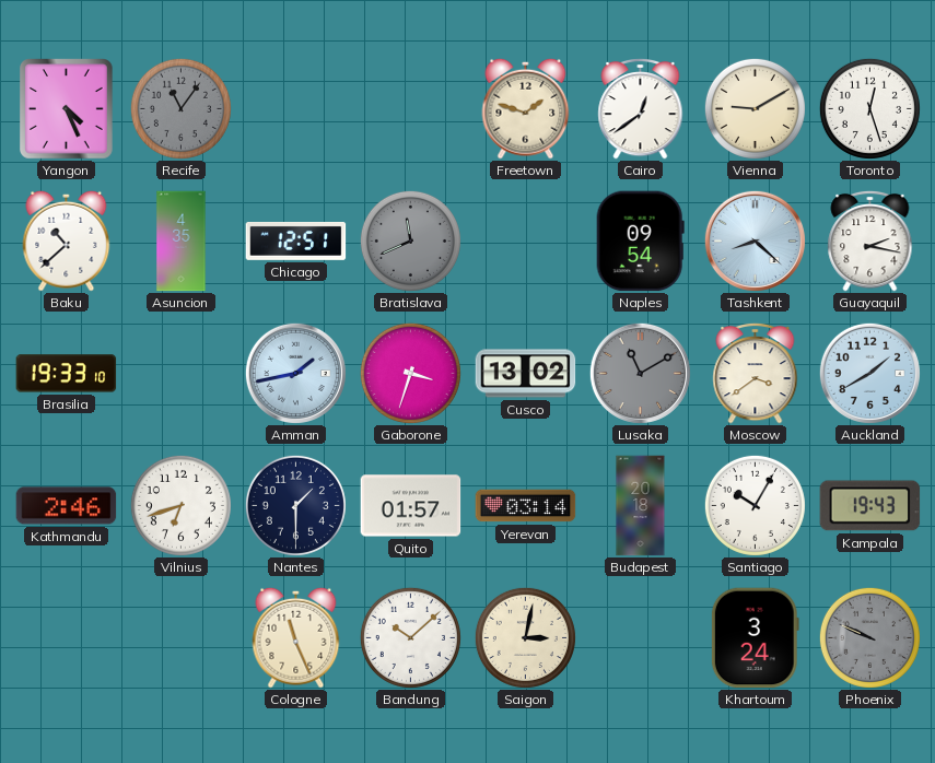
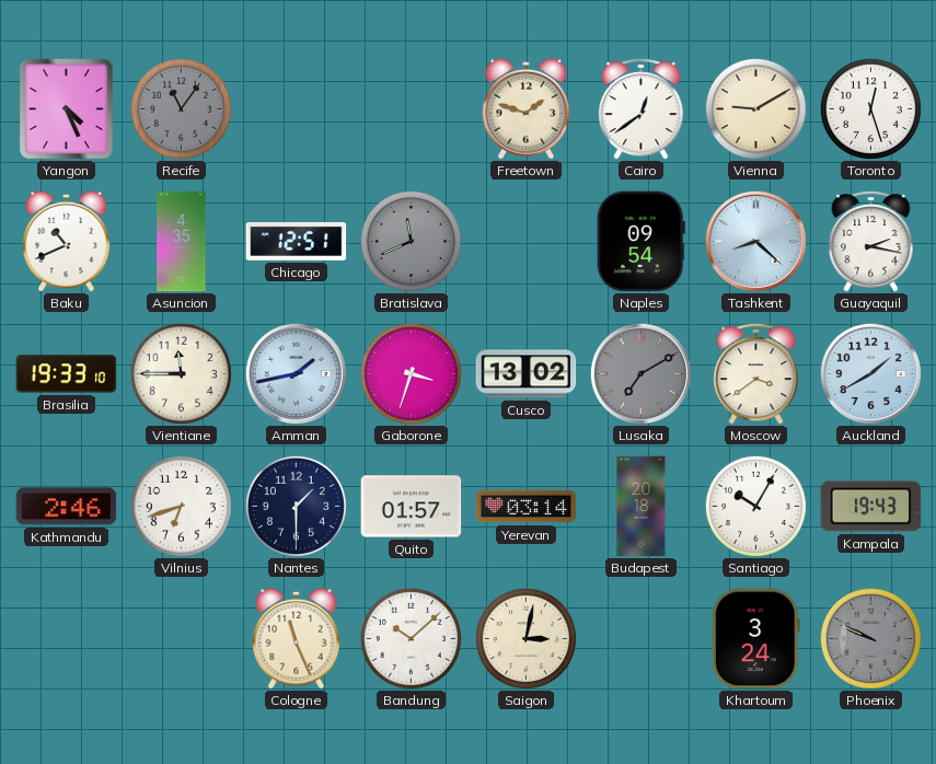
Baku: 10:38 -> 10:41 (67, 241)
Vientiane: none -> 11:45 (181, 373)
Lusaka: 11:10 -> 7:10 (640, 373)
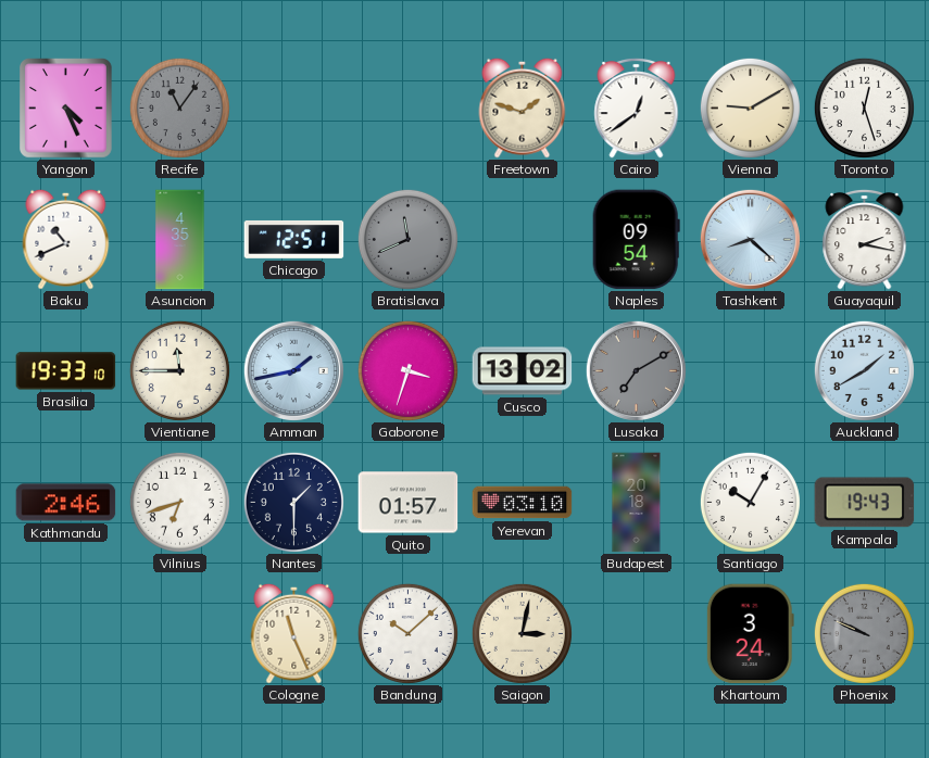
Moscow: 3:39 -> none (756, 373)
Yerevan: 03:14 -> 03:10 (523, 503)
